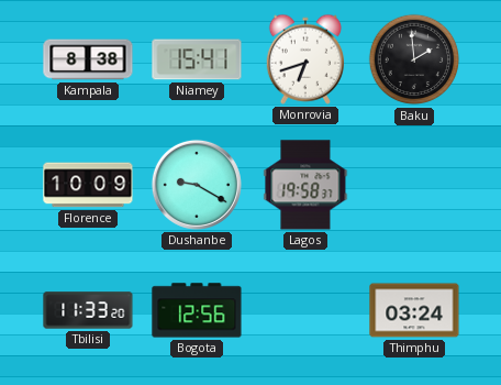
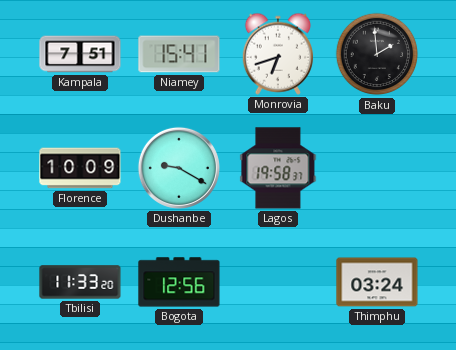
Kampala: 8:38 -> 7:51 (80, 54)
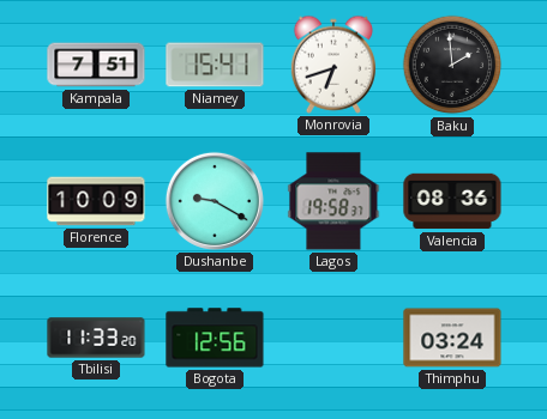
Valencia: none -> 08:36 (452, 201)
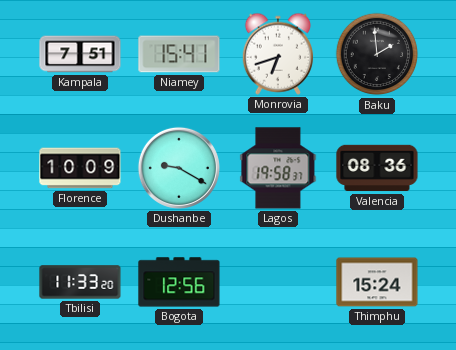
Thimphu: 03:24 -> 15:24 (377, 282)
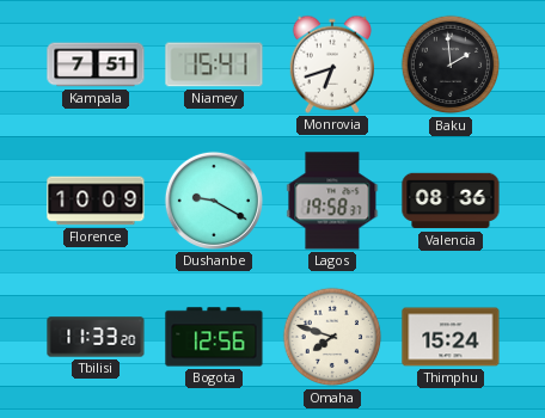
Omaha: none -> 7:48 (332, 337)
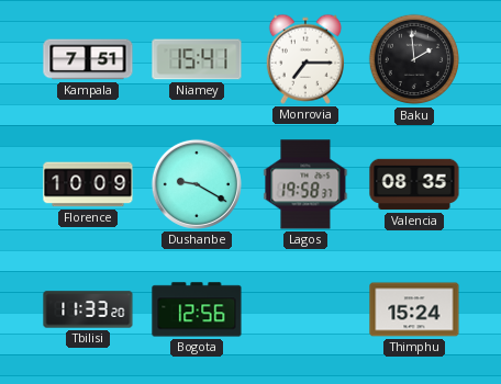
Monrovia: 6:42 -> 7:15 (304, 59)
Valencia: 08:36 -> 08:35 (414, 184)
Omaha: 7:48 -> none (332, 337)
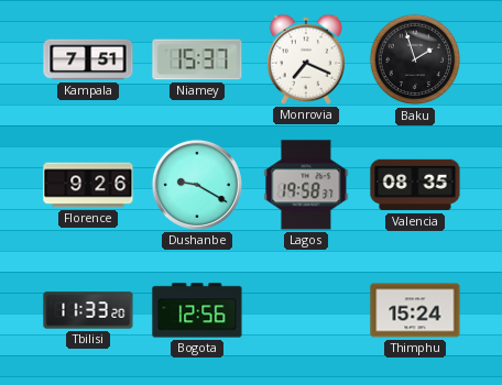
Niamey: 15:41 -> 15:37 (197, 59)
Monrovia: 7:15 -> 7:19 (305, 59)
Baku: 1:59 -> 1:57 (415, 59)
Florence: 10:09 -> 9:26 (88, 185)
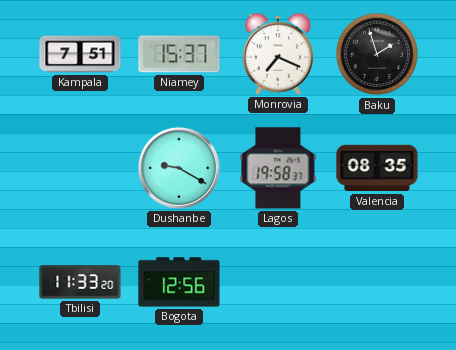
Florence: 9:26 -> none (88, 185)
Thimphu: 15:24 -> none (415, 310)
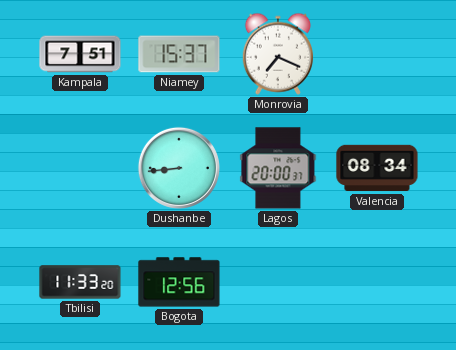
Baku: 1:57 -> none (377, 54)
Dushanbe: 9:20 -> 8:44 (179, 168)
Lagos: 19:58 -> 20:00 (278, 168)
Valencia: 08:35 -> 08:34 (377, 168)
